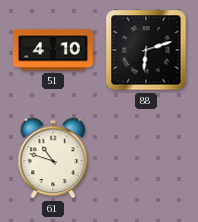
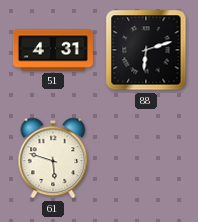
51: 4:10 -> 4:31 (53, 50)
61: 10:48 -> 5:48 (53, 158)
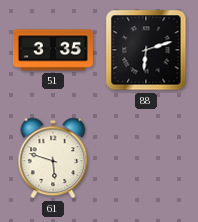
51: 4:31 -> 3:35 (53, 50)
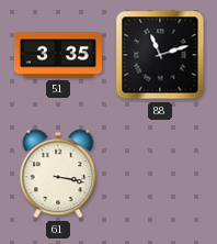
88: 6:12 -> 11:12 (160, 55)
61: 5:48 -> 3:17 (58, 174)
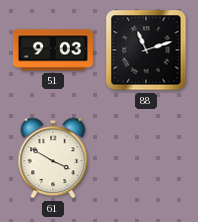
51: 3:35 -> 9:03 (53, 50)
61: 3:17 -> 3:50 (53, 158)
